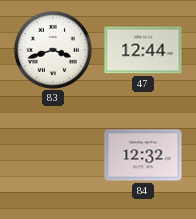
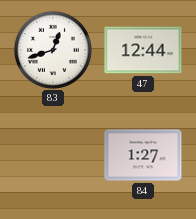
83: 3:42 -> 12:42 (53, 50)
84: 12:32 -> 1:27 (143, 155)
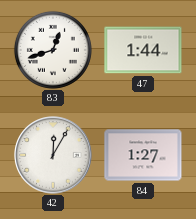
47: 12:44 -> 1:44 (143, 50)
42: none -> 12:05 (53, 155)
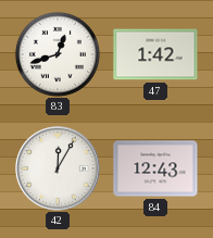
47: 1:44 -> 1:42 (155, 54)
84: 1:27 -> 12:43 (155, 168)
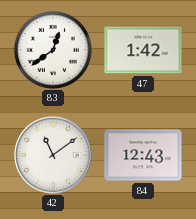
83: 12:42 -> 12:39 (53, 50)
42: 12:05 -> 11:09 (53, 155)
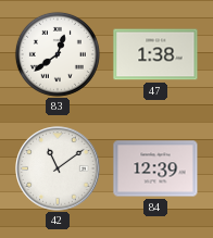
47: 1:42 -> 1:38 (155, 54)
84: 12:43 -> 12:39 (155, 168)
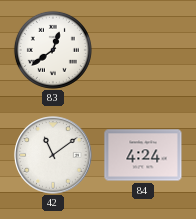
47: 1:38 -> none (155, 54)
84: 12:39 -> 4:24 (143, 155)
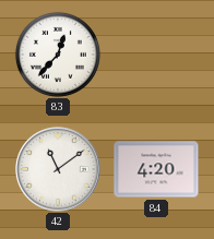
83: 12:39 -> 12:37 (58, 55)
84: 4:24 -> 4:20 (156, 169)
